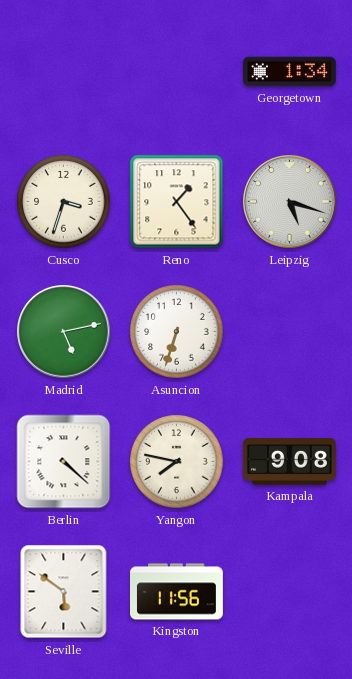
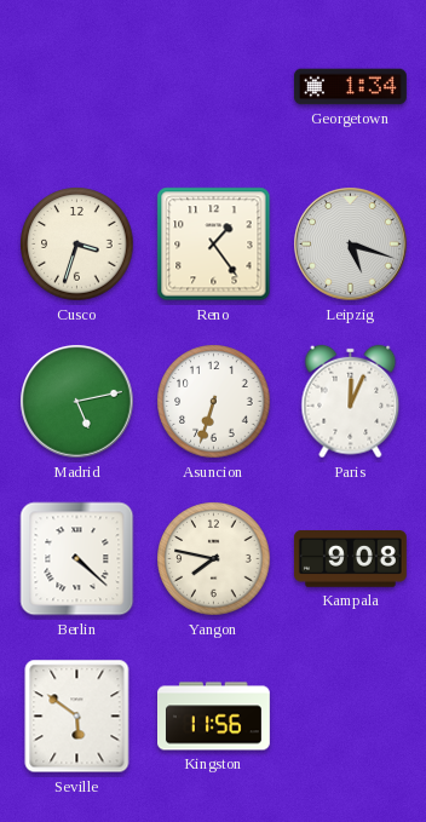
Paris: none -> 12:04 (351, 402)
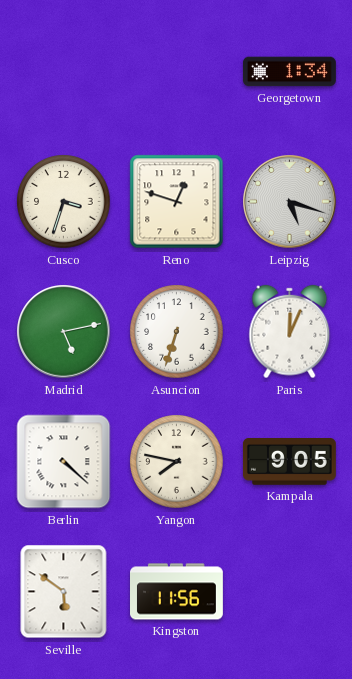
Reno: 1:24 -> 12:48 (177, 202)
Kampala: 9:08 -> 9:05 (289, 462)
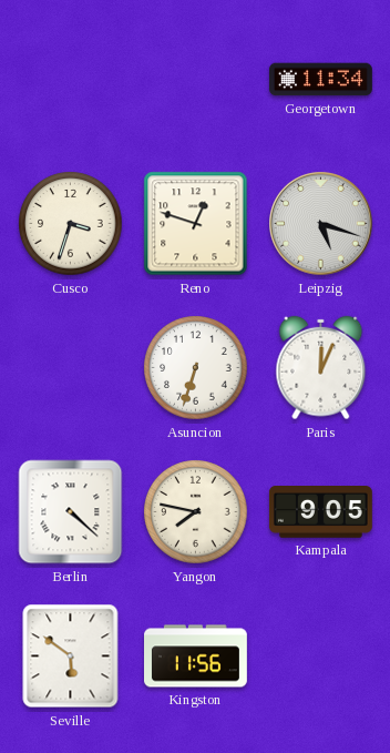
Georgetown: 1:34 -> 11:34 (320, 80)
Madrid: 5:13 -> none (64, 332)
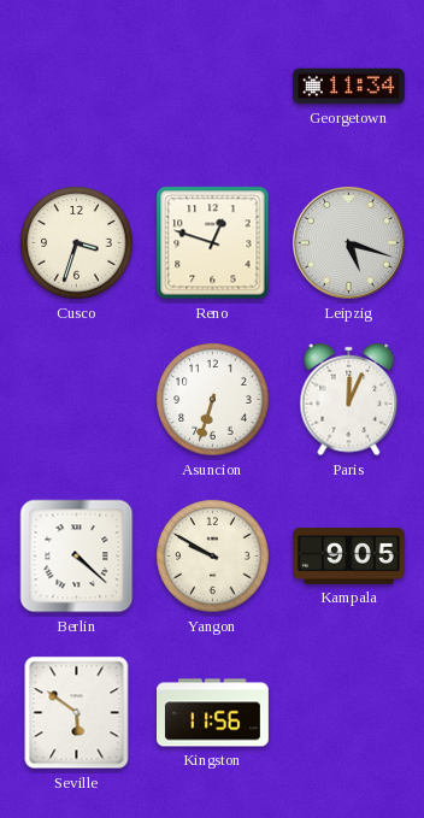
Yangon: 7:47 -> 9:50 (213, 557)
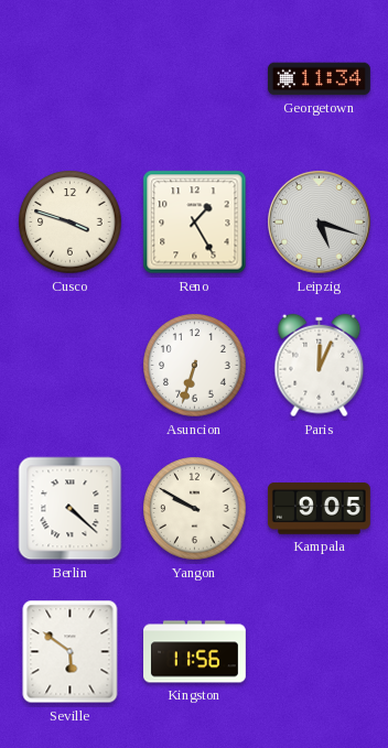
Cusco: 3:33 -> 3:48 (71, 223)
Reno: 12:48 -> 1:25 (195, 223)
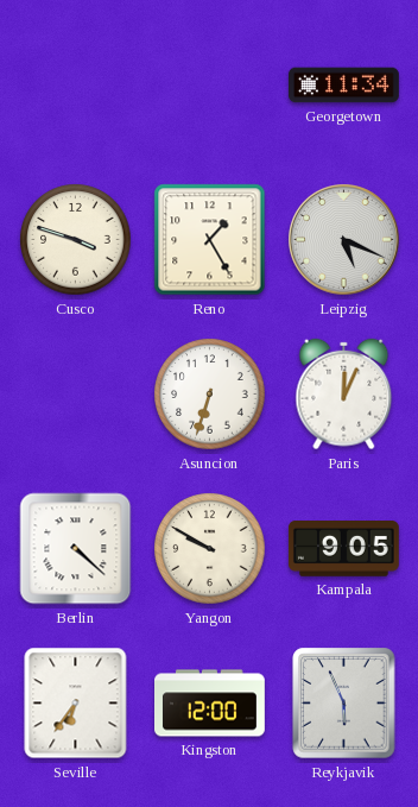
Leipzig: 5:18 -> 5:19 (344, 240)
Seville: 5:51 -> 6:36 (76, 704)
Kingston: 11:56 -> 12:00 (210, 704)
Reykjavik: none -> 5:56 (344, 704)
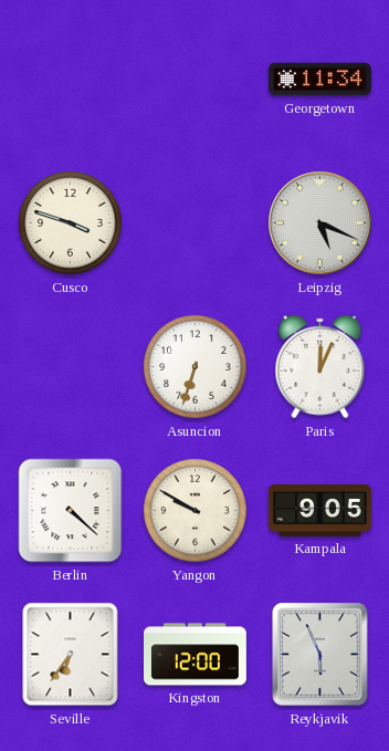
Reno: 1:25 -> none (210, 240)
